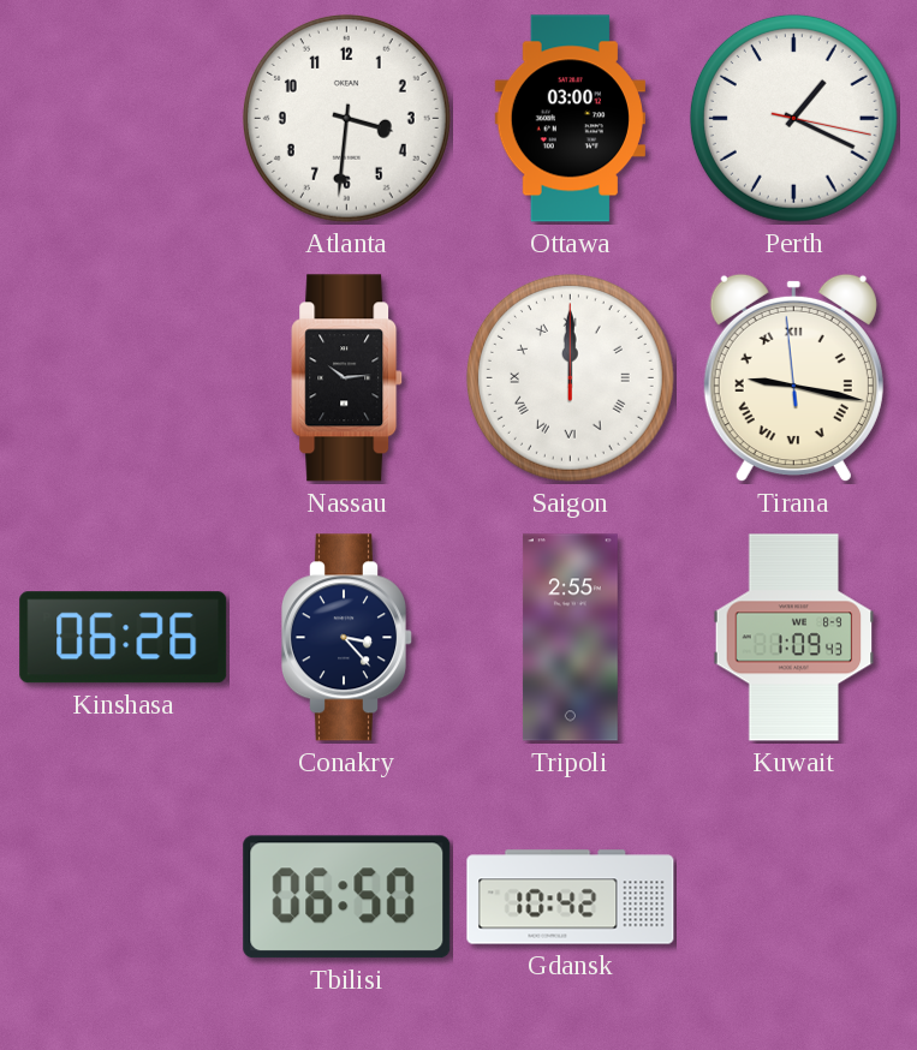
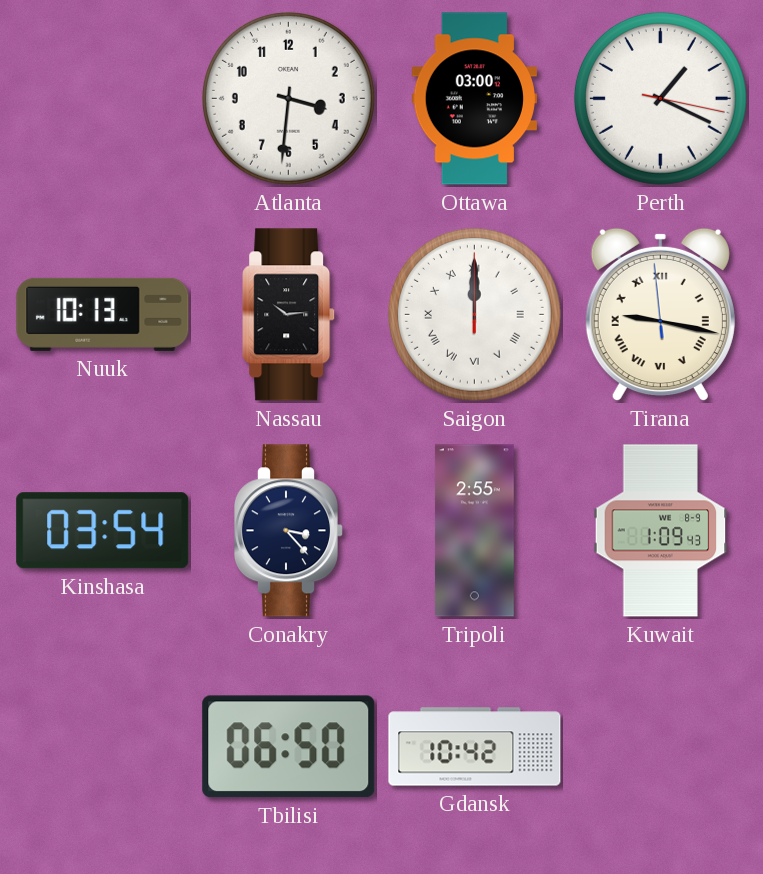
Nuuk: none -> 10:13 (103, 314)
Kinshasa: 06:26 -> 03:54 (103, 531)
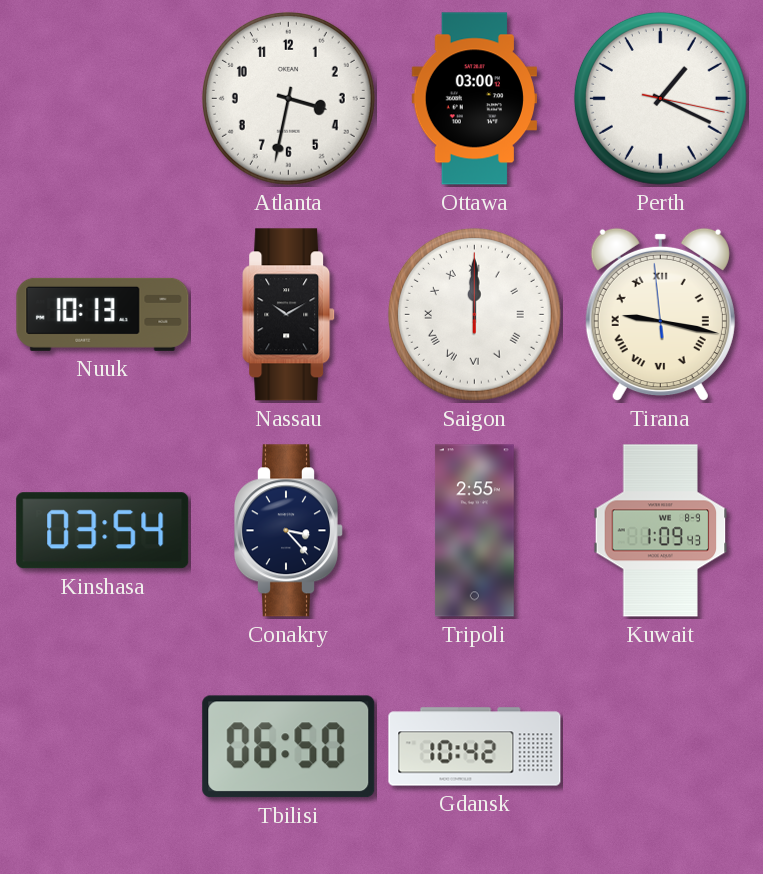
Atlanta: 3:31 -> 3:32 (288, 98)
Nassau: 10:14 -> 10:10 (289, 315)
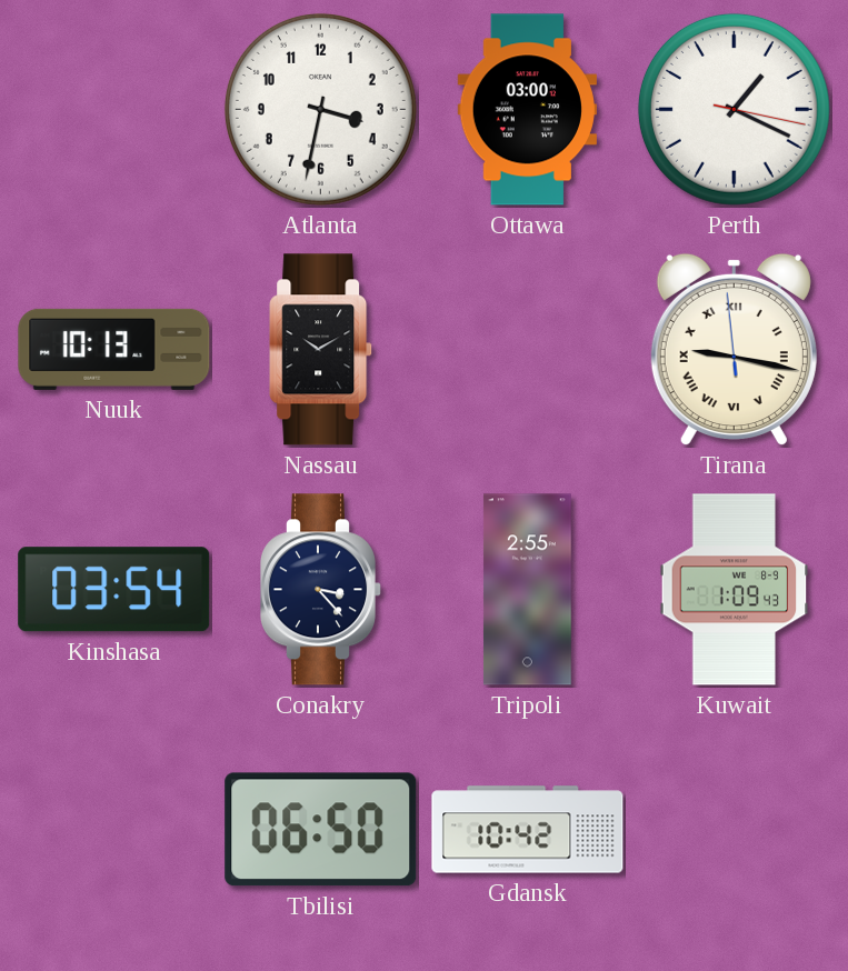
Saigon: 12:00 -> none (474, 314)
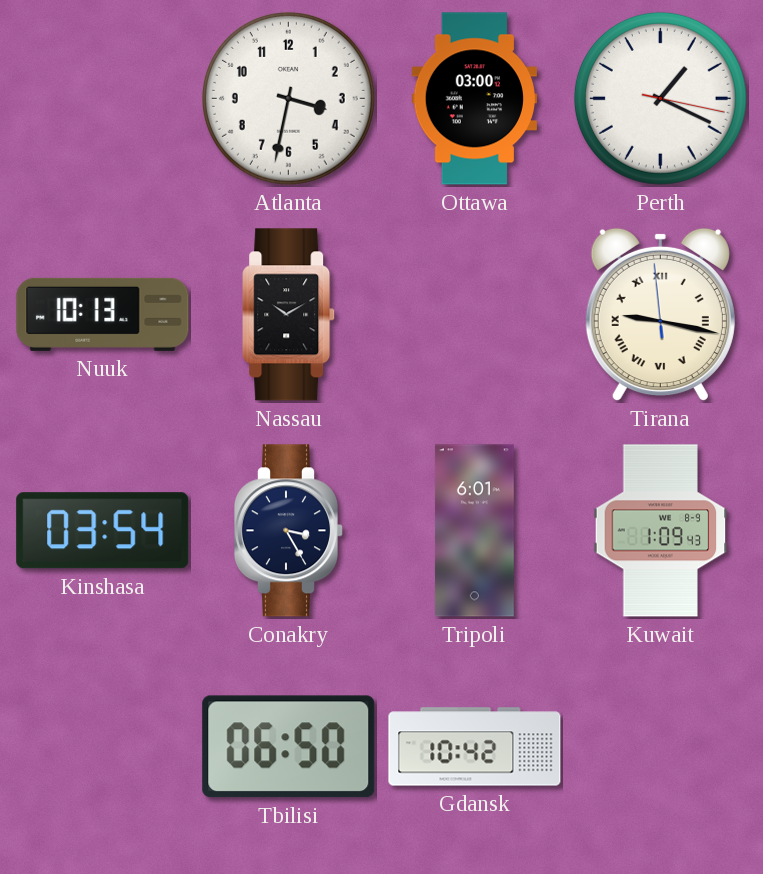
Conakry: 3:23 -> 3:25 (288, 531)
Tripoli: 2:55 -> 6:01 (474, 531)
